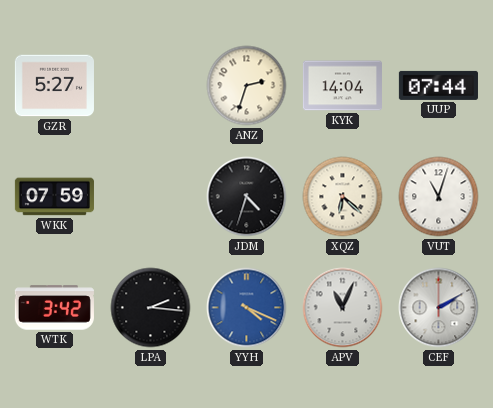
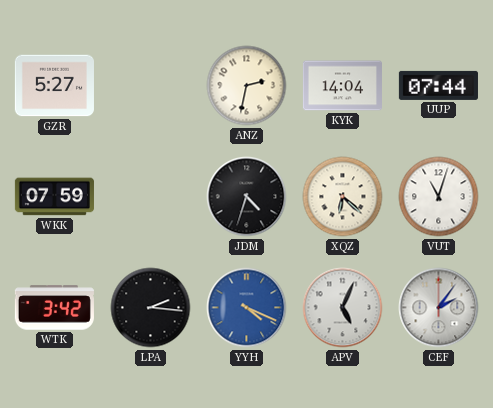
ANZ: 2:33 -> 2:32 (247, 86)
APV: 11:04 -> 5:04 (343, 308)
CEF: 2:10 -> 2:06 (439, 308)
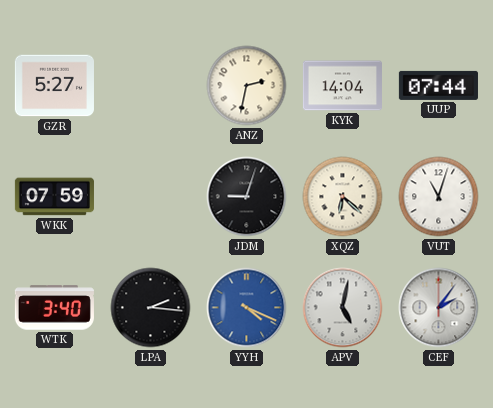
JDM: 4:33 -> 9:03 (247, 197)
WTK: 3:42 -> 3:40 (54, 308)
APV: 5:04 -> 5:02 (343, 308)
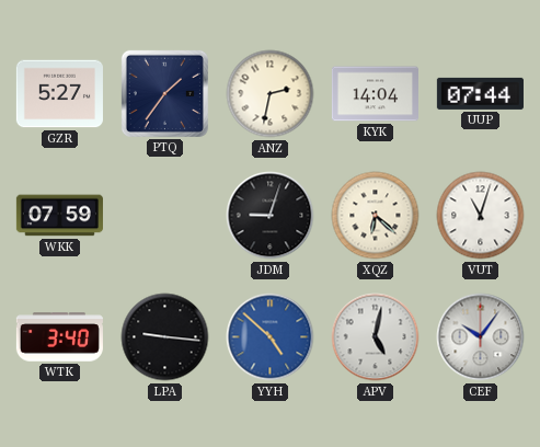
PTQ: none -> 1:36 (164, 93)
LPA: 2:16 -> 9:16 (165, 337)
YYH: 4:19 -> 4:52 (271, 337)
CEF: 2:06 -> 10:06 (481, 337)
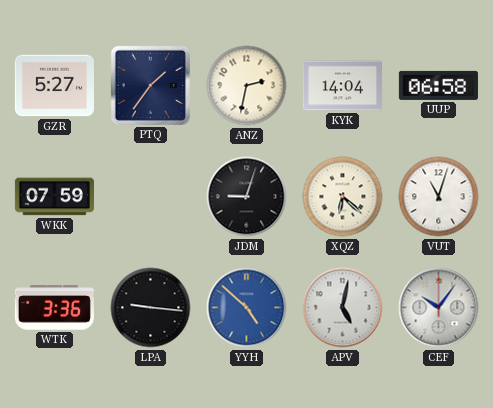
UUP: 07:44 -> 06:58 (438, 85)
WTK: 3:40 -> 3:36 (54, 308)
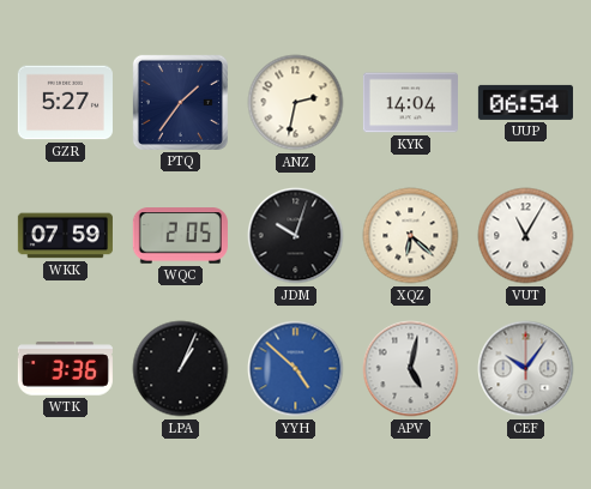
UUP: 06:58 -> 06:54 (525, 102)
WQC: none -> 2:05 (180, 236)
JDM: 9:03 -> 10:03 (296, 236)
VUT: 11:03 -> 11:05 (526, 236)
LPA: 9:16 -> 1:04 (181, 369)
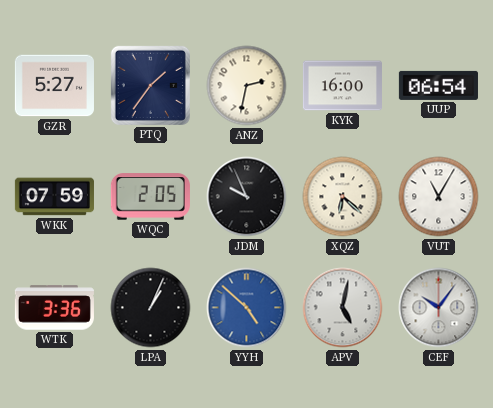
KYK: 14:04 -> 16:00 (342, 86)
JDM: 10:03 -> 9:56 (247, 197)
